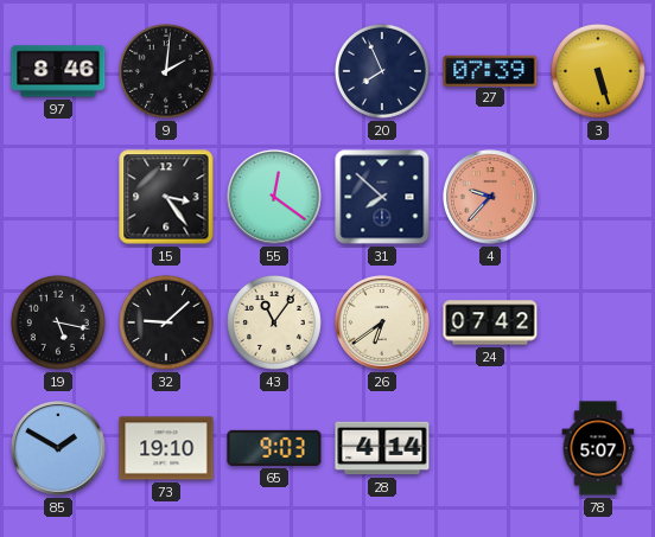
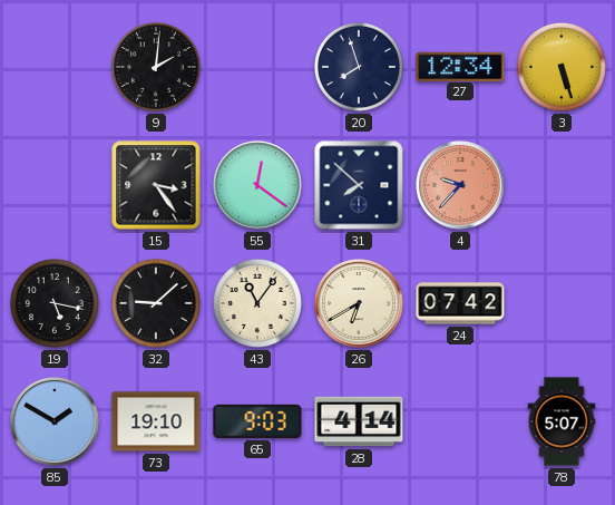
97: 8:46 -> none (58, 71)
20: 7:56 -> 7:57 (359, 67)
27: 07:39 -> 12:34 (460, 66)
26: 6:39 -> 6:40 (359, 303)
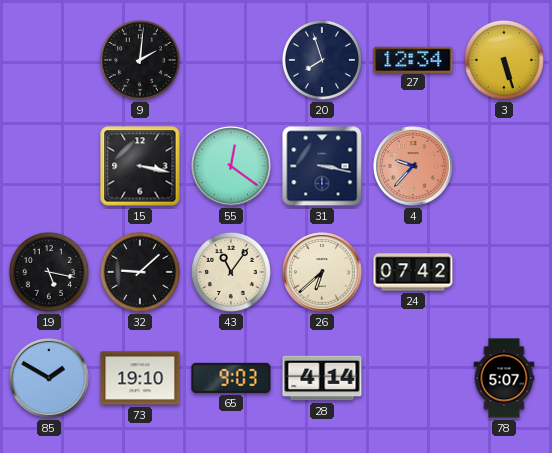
15: 3:24 -> 3:17 (140, 166)
31: 7:52 -> 3:17 (322, 166)
26: 6:40 -> 6:38 (322, 272)
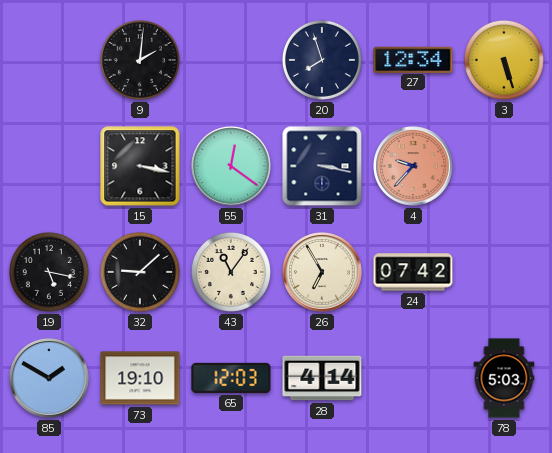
26: 6:38 -> 6:55 (322, 272)
65: 9:03 -> 12:03 (231, 378)
78: 5:07 -> 5:03 (504, 378)
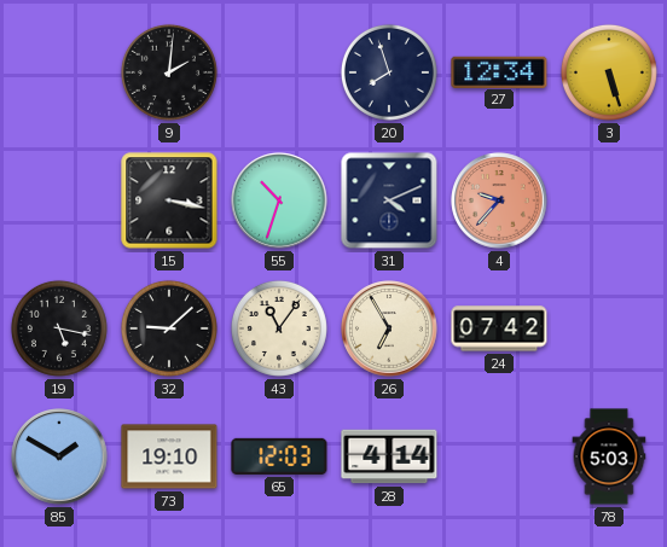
55: 12:21 -> 10:33 (279, 200)
31: 3:17 -> 4:11 (389, 200)
